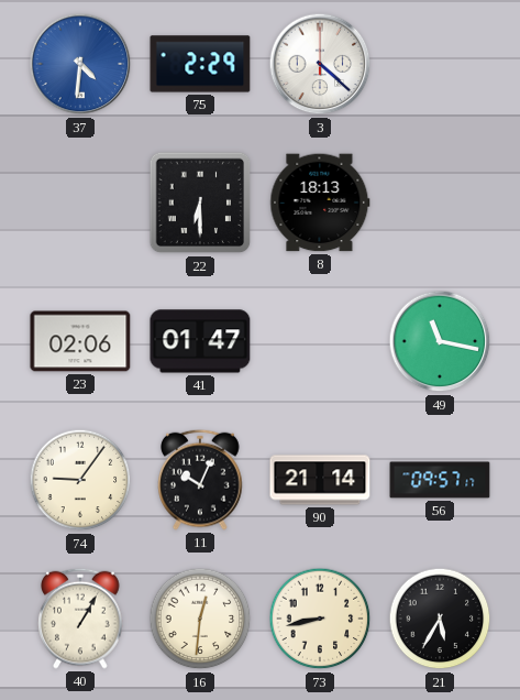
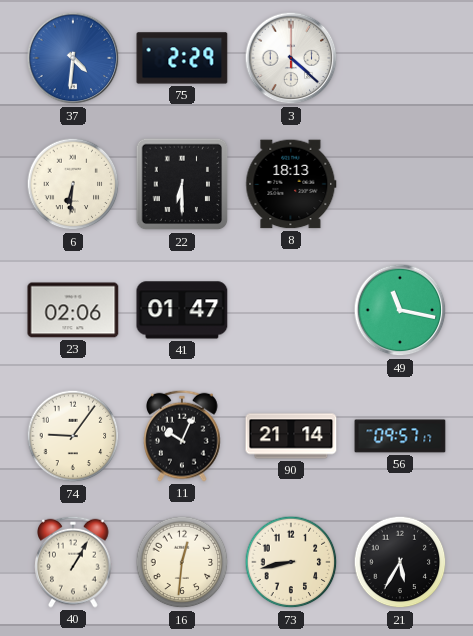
6: none -> 6:31 (73, 184)
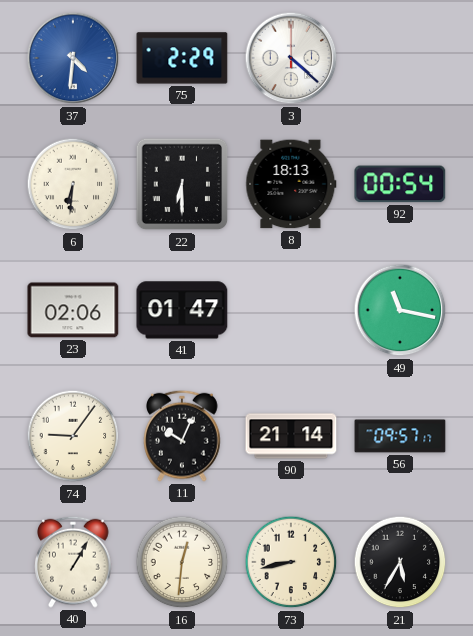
92: none -> 00:54 (400, 184)
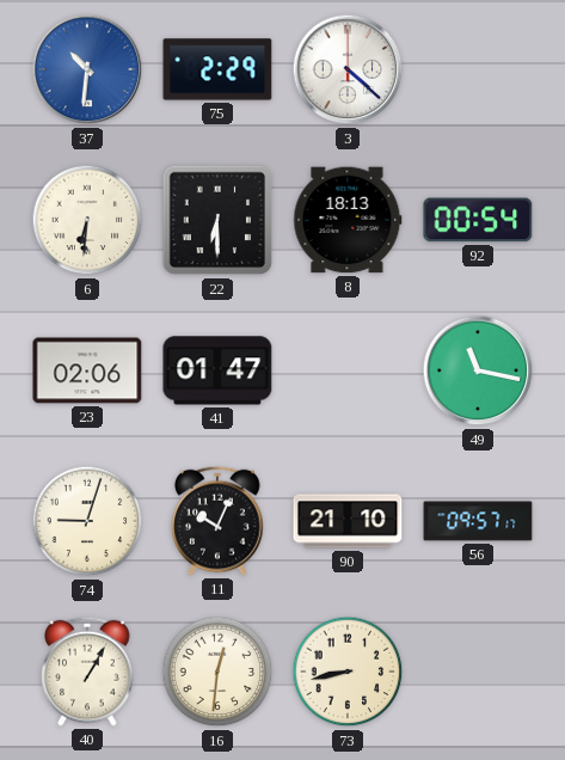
37: 4:31 -> 10:31 (87, 69)
74: 9:06 -> 9:03 (87, 521)
90: 21:14 -> 21:10 (348, 521)
21: 5:35 -> none (400, 562)
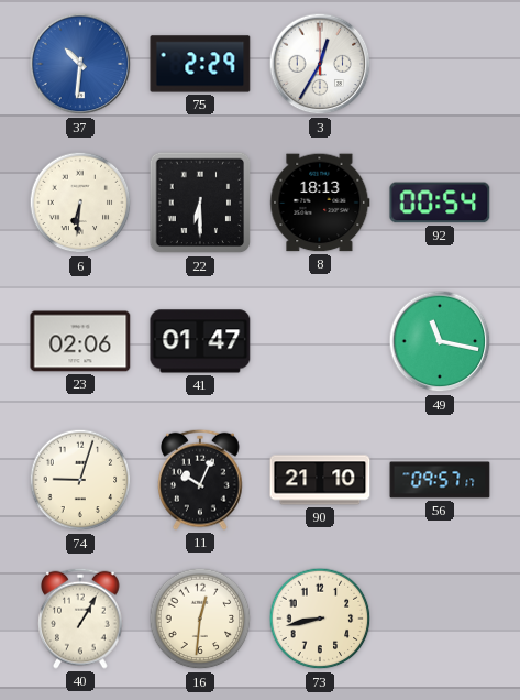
3: 4:22 -> 12:35 (320, 64)
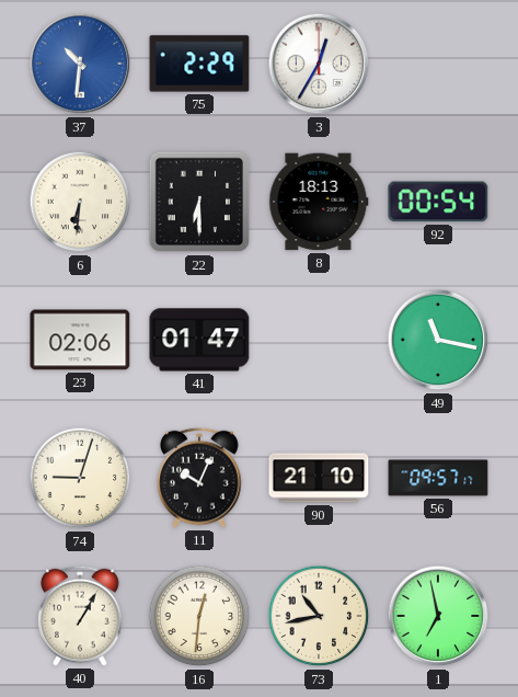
73: 8:43 -> 10:43 (319, 616)
1: none -> 6:58 (438, 616)
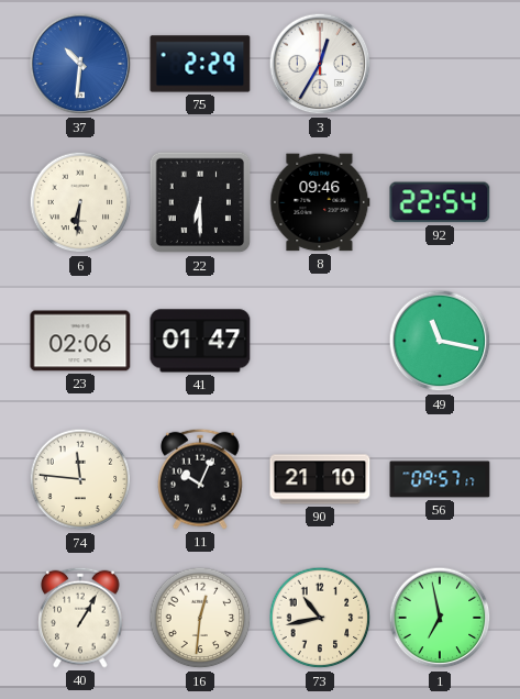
8: 18:13 -> 09:46 (320, 202)
92: 00:54 -> 22:54 (440, 202)
74: 9:03 -> 11:46 (80, 479)
